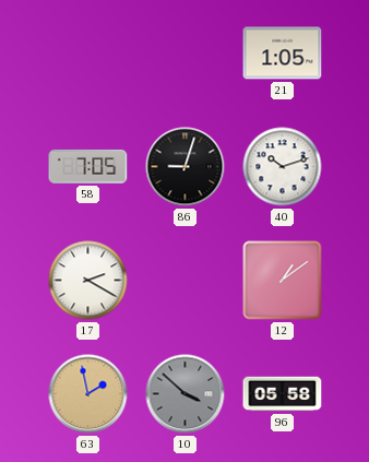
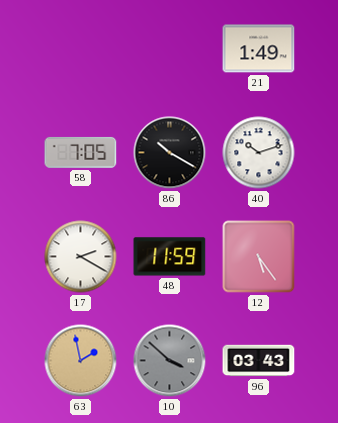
21: 1:05 -> 1:49 (259, 49)
86: 9:03 -> 10:20 (170, 153)
48: none -> 11:59 (170, 257)
12: 1:09 -> 5:24 (259, 257)
96: 05:58 -> 03:43 (259, 361)
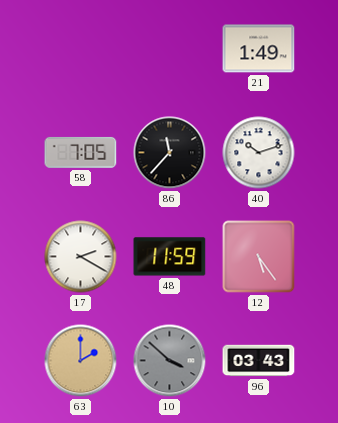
86: 10:20 -> 11:37 (170, 153)
63: 1:58 -> 2:00 (81, 361)
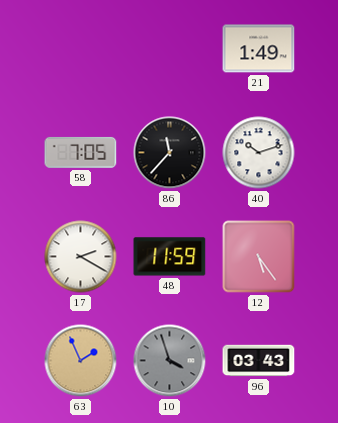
63: 2:00 -> 1:56 (81, 361)
10: 3:52 -> 3:57 (170, 361)
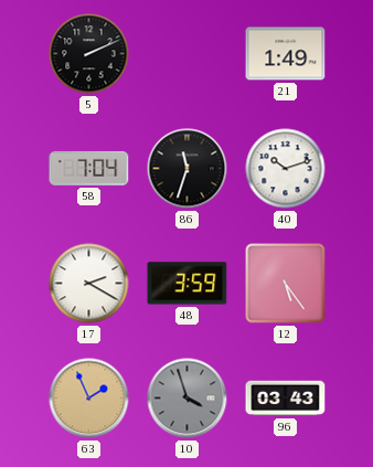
5: none -> 2:11 (89, 54)
58: 7:05 -> 7:04 (89, 168)
86: 11:37 -> 11:33 (188, 169)
48: 11:59 -> 3:59 (188, 284)
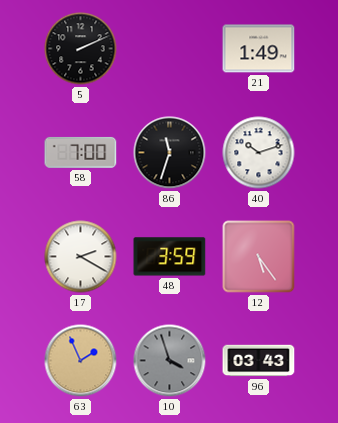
58: 7:04 -> 7:00 (81, 152)
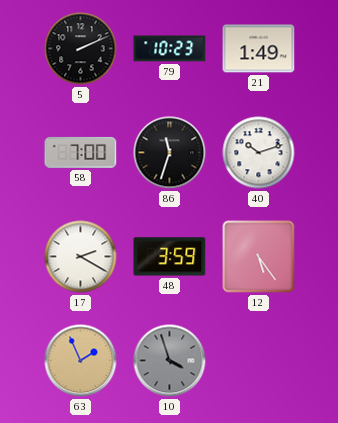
79: none -> 10:23 (170, 49)
96: 03:43 -> none (259, 361)
